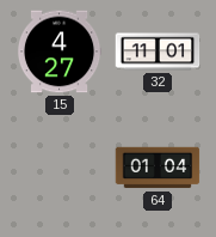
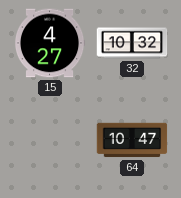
32: 11:01 -> 10:32 (132, 43)
64: 01:04 -> 10:47 (132, 140)
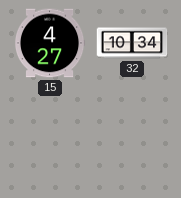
32: 10:32 -> 10:34 (132, 43)
64: 10:47 -> none (132, 140)
